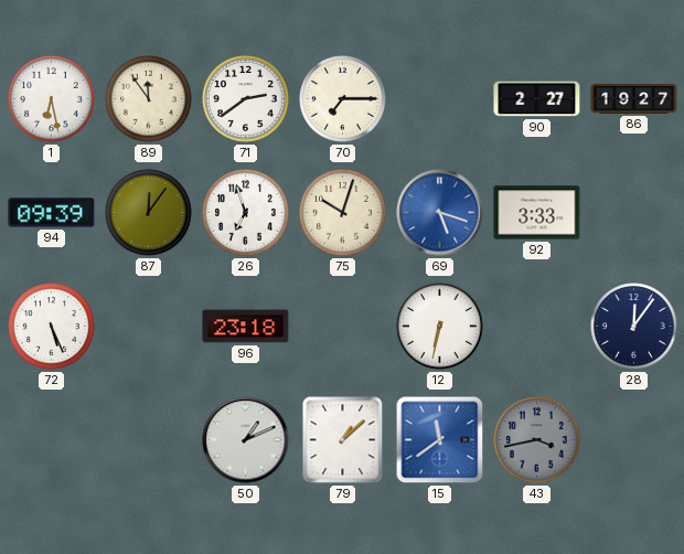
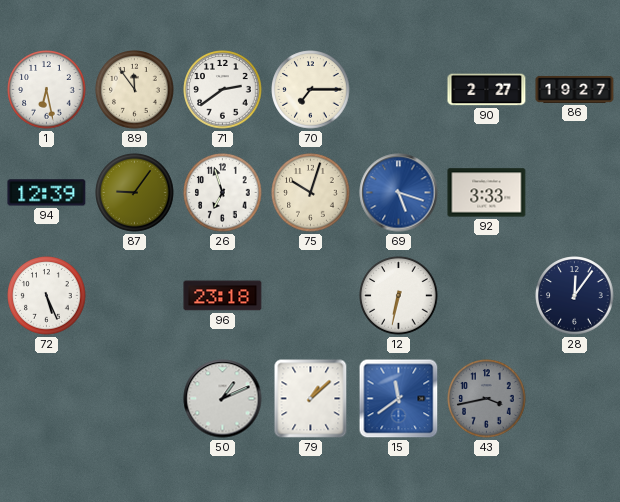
94: 09:39 -> 12:39 (47, 193)
87: 12:06 -> 9:06 (135, 193)
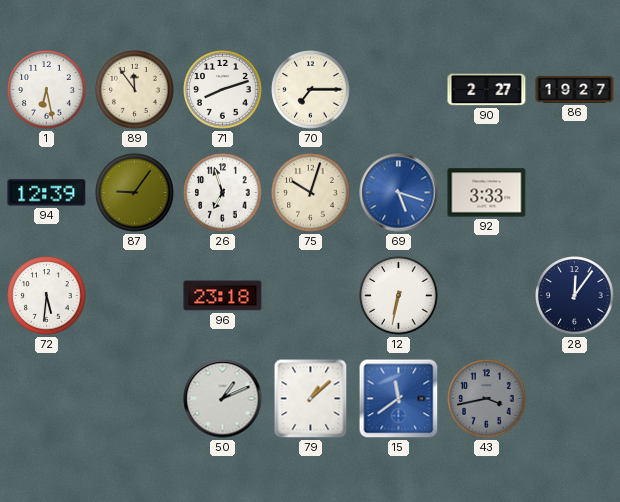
71: 2:39 -> 8:12 (223, 90)
72: 5:26 -> 5:31 (47, 296)
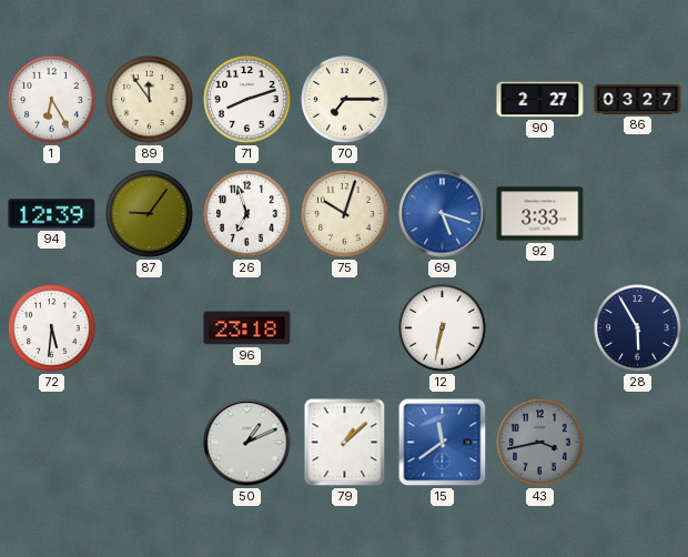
1: 6:28 -> 6:25 (52, 100)
86: 19:27 -> 03:27 (638, 99)
28: 12:06 -> 5:55 (638, 328)
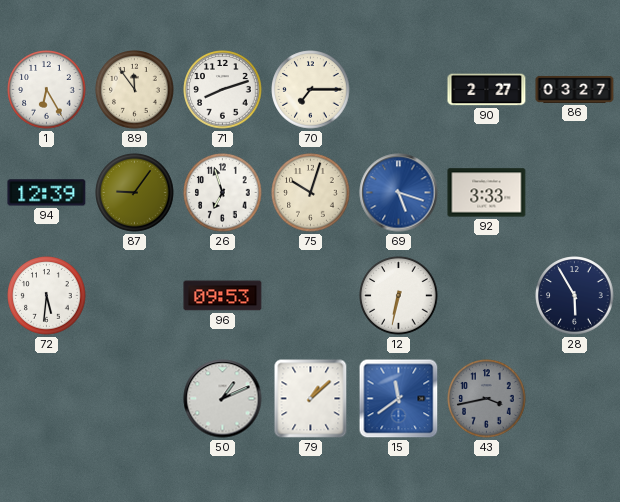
96: 23:18 -> 09:53 (223, 296)
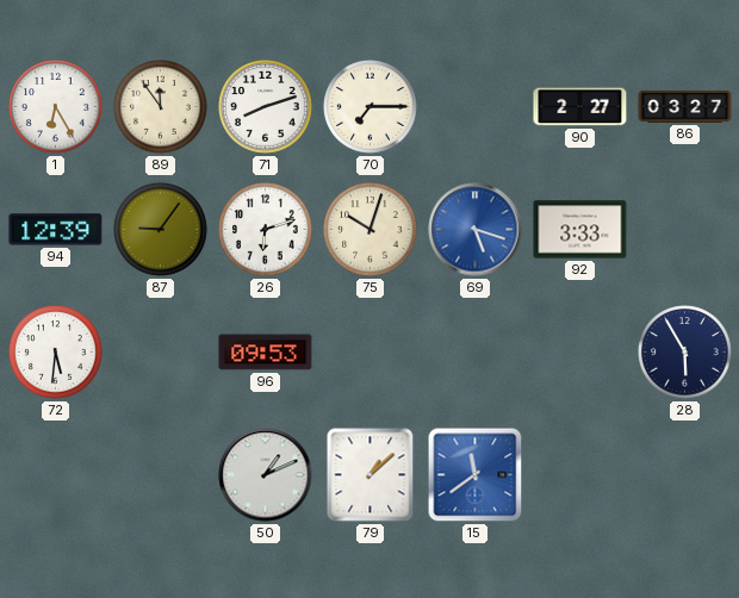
26: 6:57 -> 6:12 (266, 230)
12: 6:32 -> none (399, 296)
43: 3:43 -> none (487, 399)
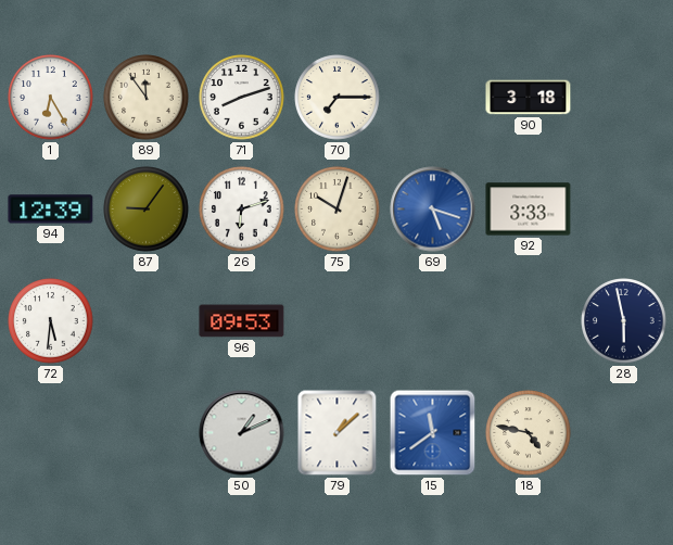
90: 2:27 -> 3:18 (529, 98)
86: 03:27 -> none (685, 106)
28: 5:55 -> 5:58 (624, 321)
18: none -> 4:47 (529, 433)
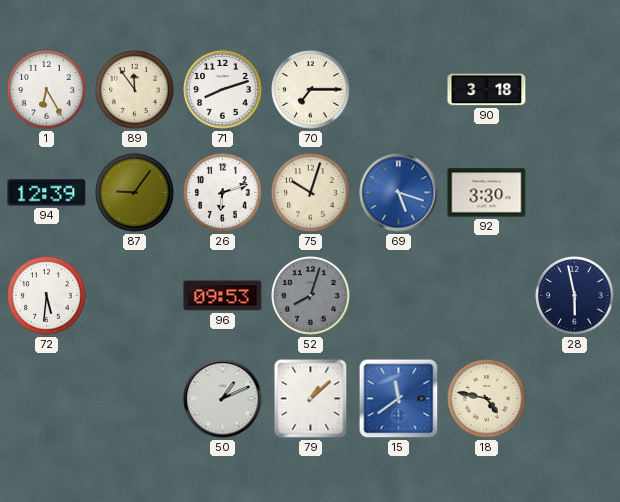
92: 3:33 -> 3:30 (487, 193)
52: none -> 8:03 (311, 296)
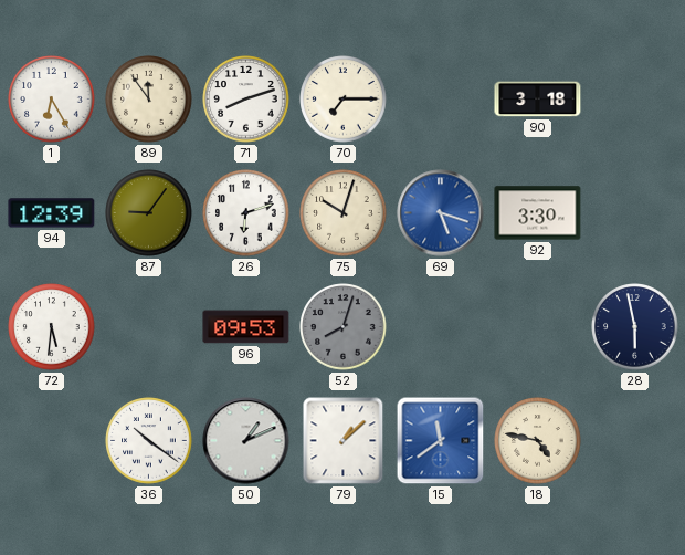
36: none -> 10:21 (149, 441)
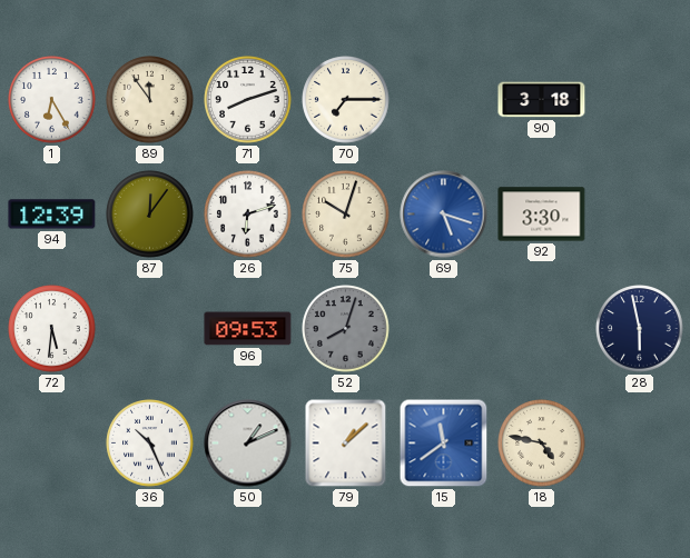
87: 9:06 -> 12:06 (150, 215)
36: 10:21 -> 10:26 (150, 444)
